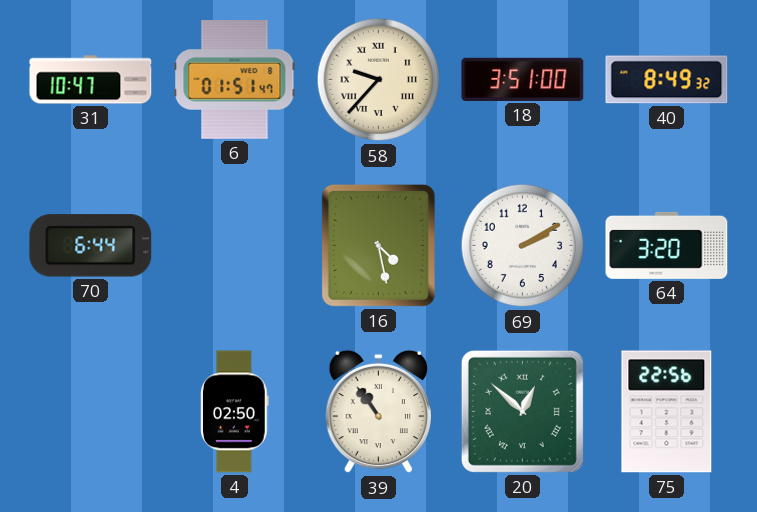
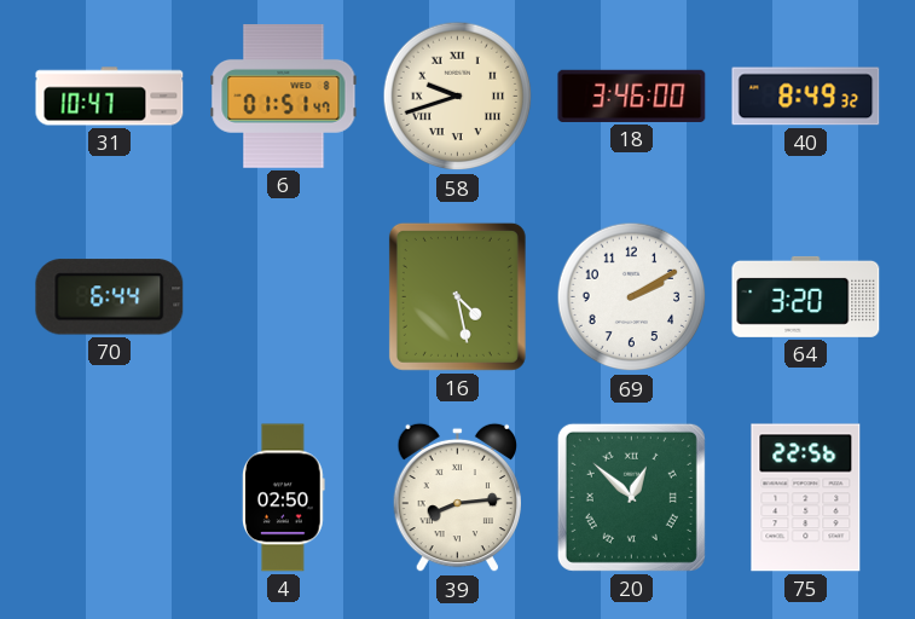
58: 9:37 -> 9:42 (458, 97)
18: 3:51 -> 3:46 (632, 96)
39: 10:54 -> 8:14 (457, 498)
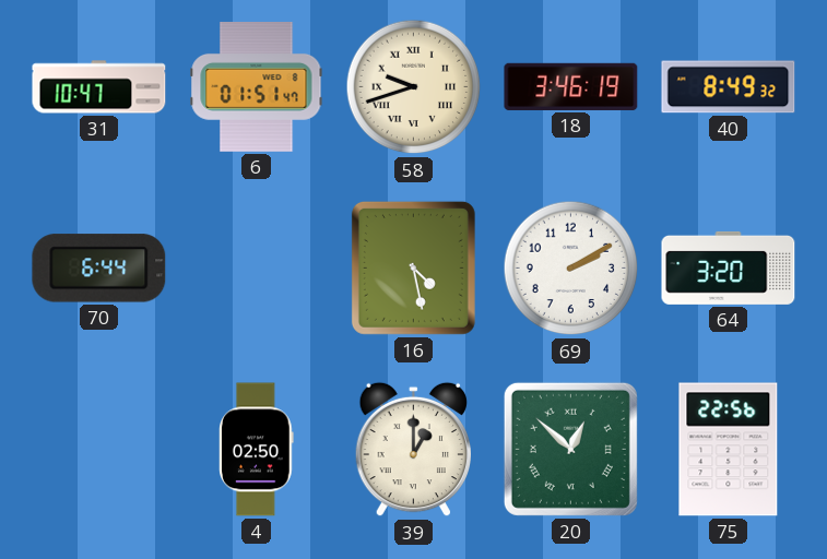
18: 3:46:00 -> 3:46:19 (571, 86)
39: 8:14 -> 1:00 (413, 450)
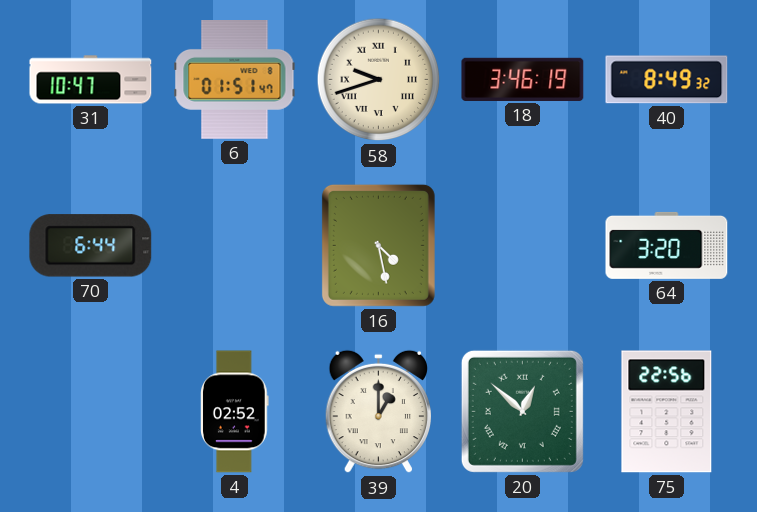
69: 2:10 -> none (571, 269)
4: 02:50 -> 02:52 (235, 412)
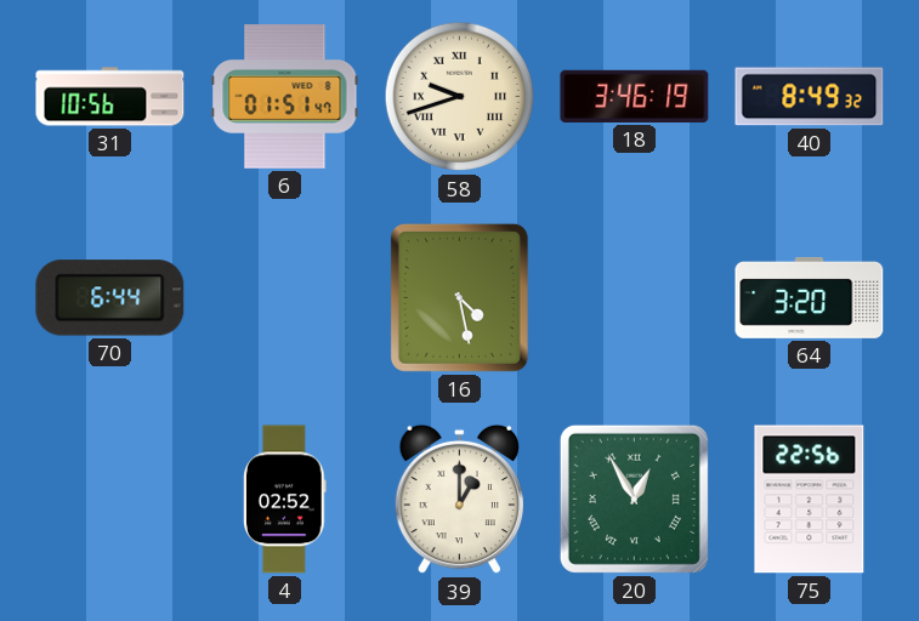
31: 10:47 -> 10:56 (110, 97)
20: 12:52 -> 12:55 (634, 498)
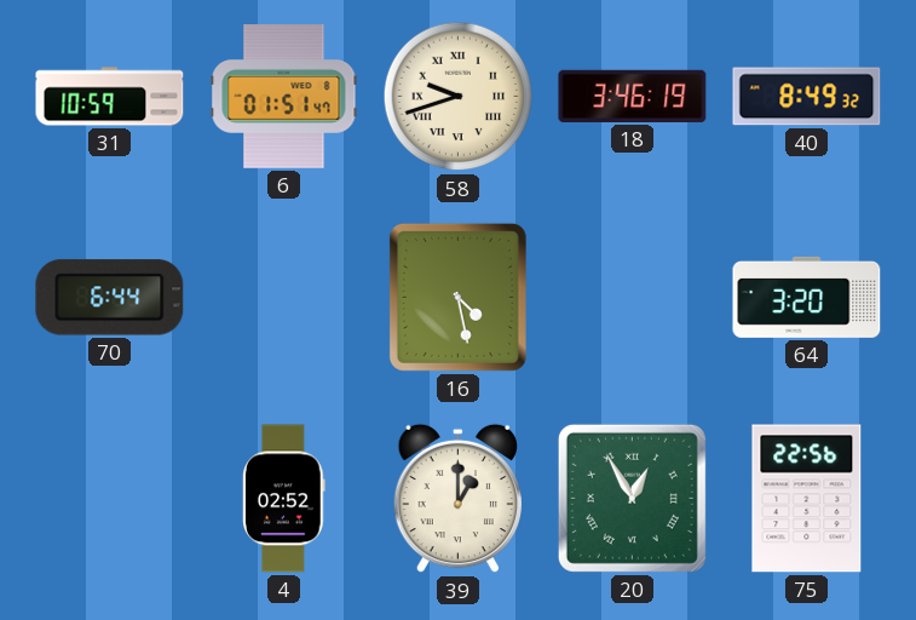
31: 10:56 -> 10:59 (110, 97)
